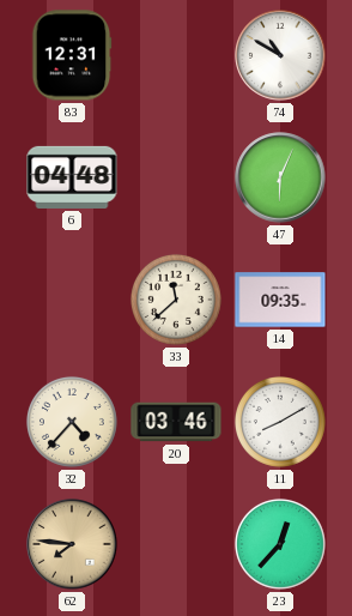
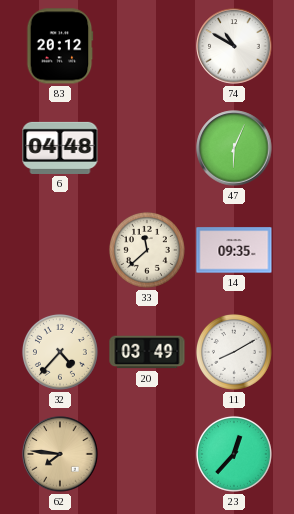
83: 12:31 -> 20:12 (60, 46)
20: 03:46 -> 03:49 (147, 352)
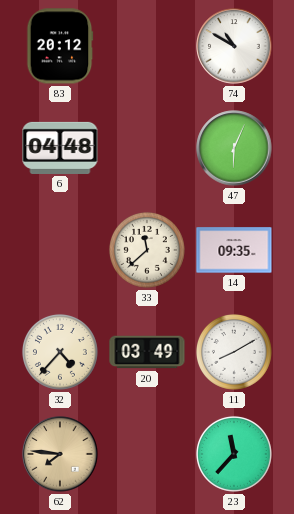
23: 12:37 -> 11:37 (234, 454)
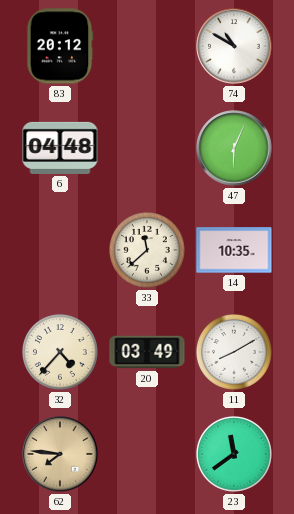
14: 09:35 -> 10:35 (234, 250)
23: 11:37 -> 11:39 (234, 454)
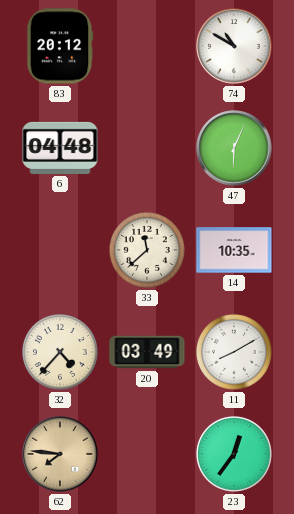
23: 11:39 -> 12:36 (234, 454)
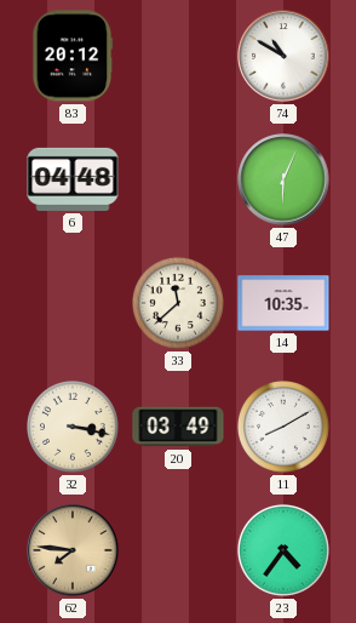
32: 4:37 -> 3:17 (73, 427)
23: 12:36 -> 4:36 (283, 550)
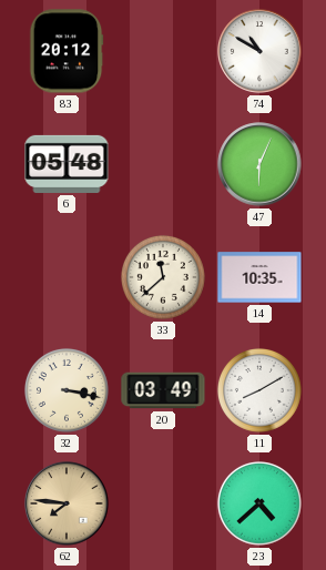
6: 04:48 -> 05:48 (67, 164)
23: 4:36 -> 4:38 (259, 503)
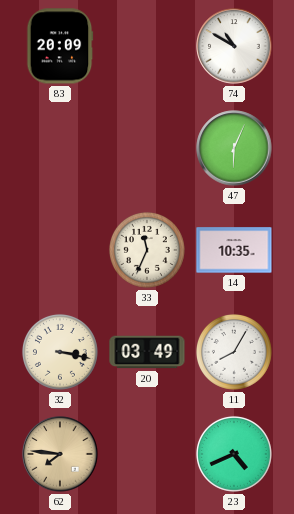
83: 20:12 -> 20:09 (60, 46)
6: 05:48 -> none (67, 164)
33: 11:38 -> 11:34 (147, 250)
11: 8:10 -> 8:05 (234, 352)
23: 4:38 -> 4:41 (234, 454)
